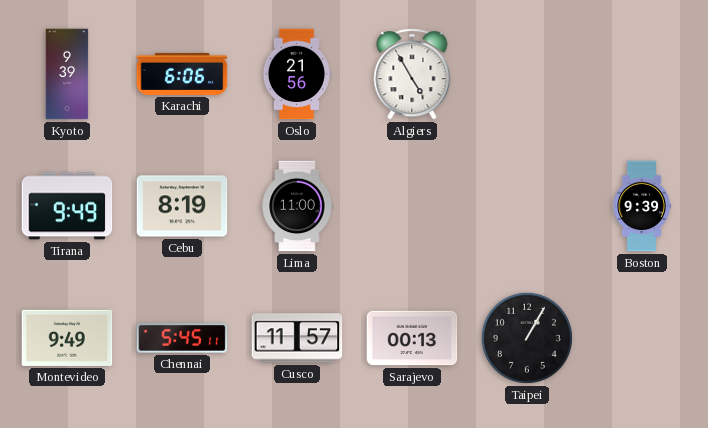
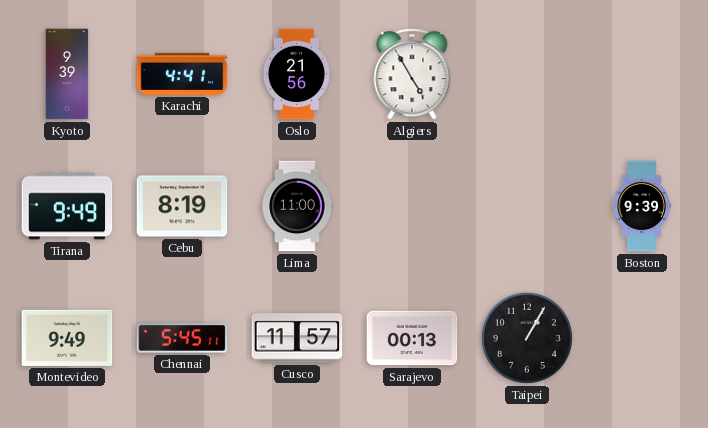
Karachi: 6:06 -> 4:41 (182, 74)
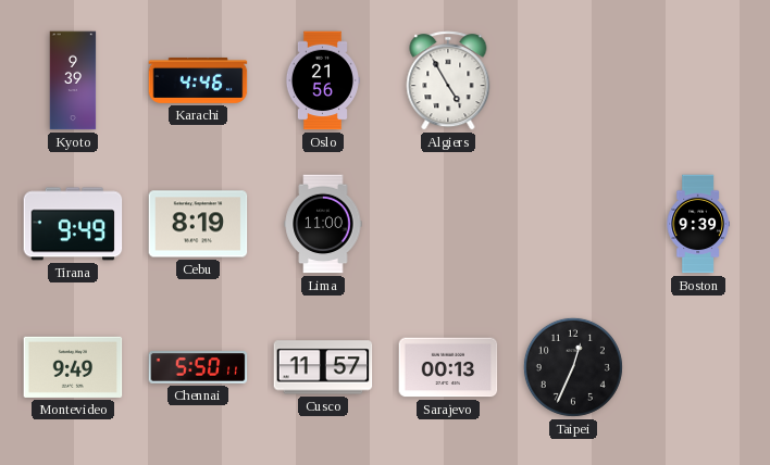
Karachi: 4:41 -> 4:46 (198, 80)
Chennai: 5:45 -> 5:50 (198, 367)
Taipei: 1:05 -> 12:34 (573, 367)
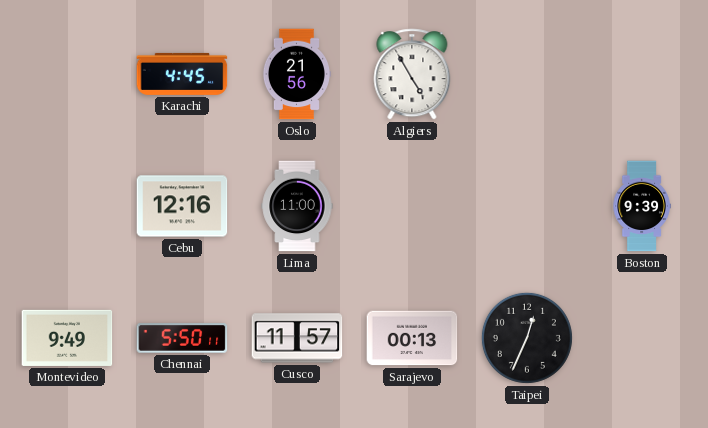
Kyoto: 9:39 -> none (73, 80)
Karachi: 4:46 -> 4:45 (182, 74)
Tirana: 9:49 -> none (73, 224)
Cebu: 8:19 -> 12:16 (182, 206)
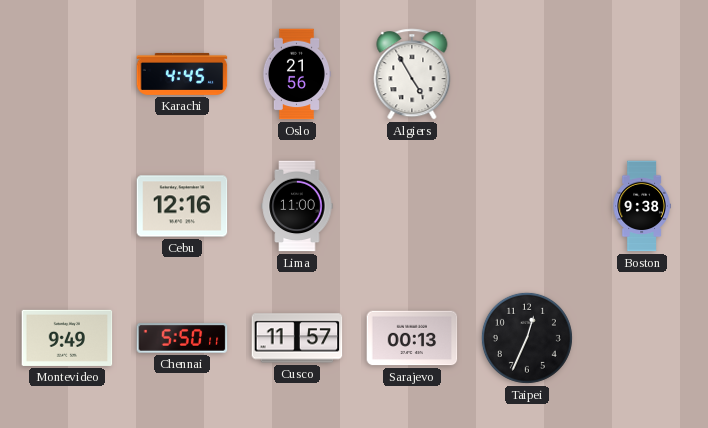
Boston: 9:39 -> 9:38 (642, 206)
